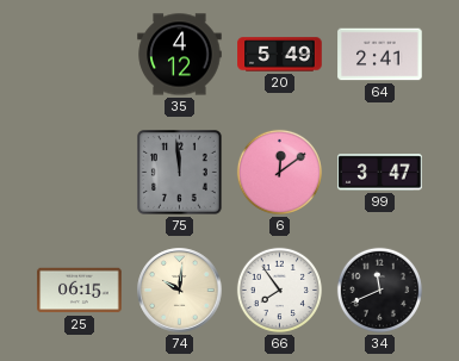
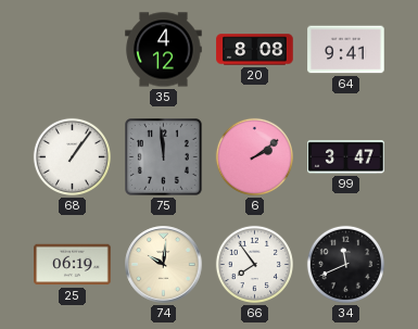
20: 5:49 -> 8:08 (255, 50)
64: 2:41 -> 9:41 (346, 50)
68: none -> 1:06 (72, 156)
6: 12:09 -> 2:09 (254, 156)
25: 06:15 -> 06:19 (73, 265)
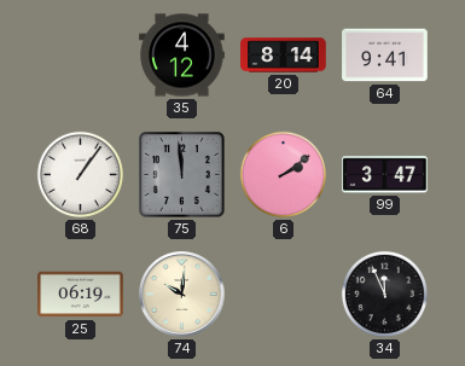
20: 8:08 -> 8:14 (284, 56)
66: 7:54 -> none (254, 264)
34: 11:41 -> 11:56 (384, 294)
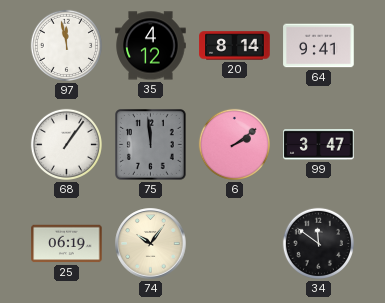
97: none -> 11:58 (66, 45)
74: 10:01 -> 10:06 (151, 244)
34: 11:56 -> 11:51 (318, 243)
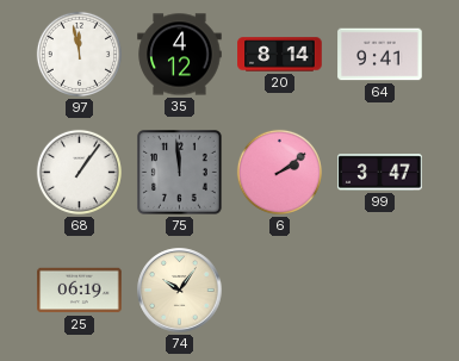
34: 11:51 -> none (318, 243)
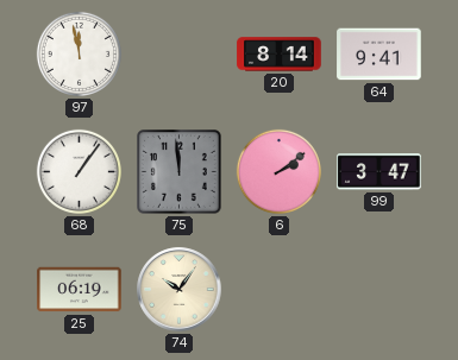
35: 4:12 -> none (180, 55)
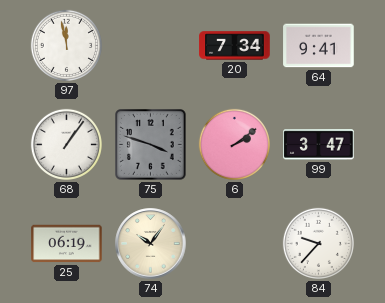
20: 8:14 -> 7:34 (235, 46)
75: 11:59 -> 3:48 (151, 145)
84: none -> 9:37 (318, 243)
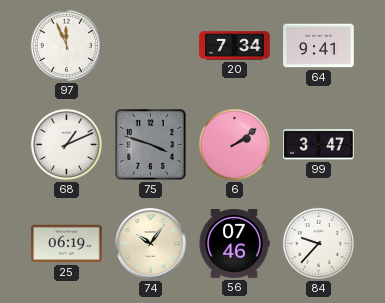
97: 11:58 -> 11:56 (66, 45)
68: 1:06 -> 1:11 (66, 144)
56: none -> 07:46 (234, 244)
